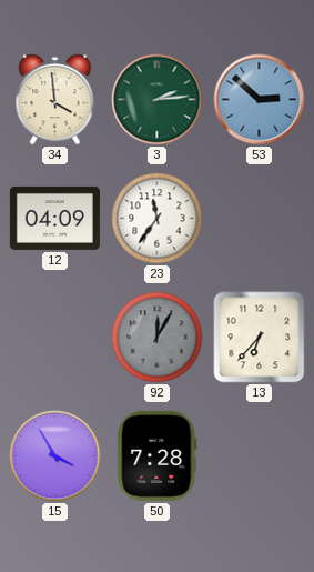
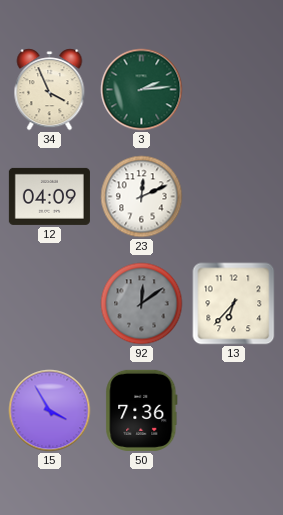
34: 3:59 -> 3:56 (50, 90)
53: 2:52 -> none (260, 100)
23: 11:36 -> 12:11 (142, 197)
92: 12:05 -> 12:09 (142, 304)
50: 7:28 -> 7:36 (142, 410)
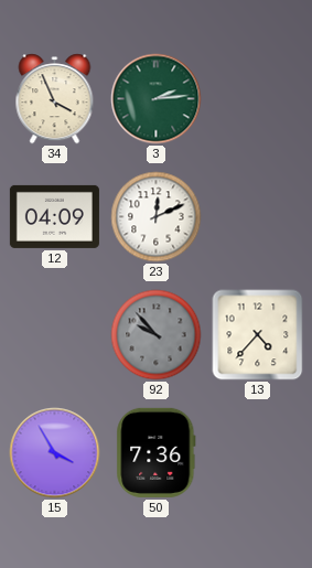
92: 12:09 -> 9:53 (157, 335)
13: 6:37 -> 4:37 (258, 335)
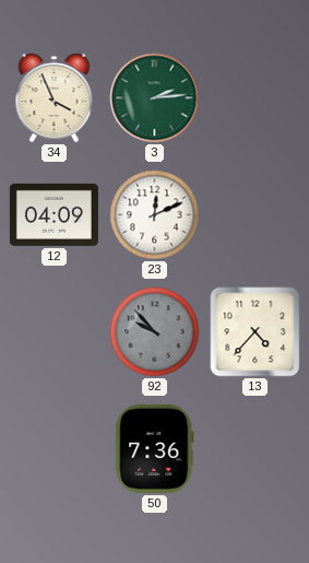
15: 3:55 -> none (55, 453)
